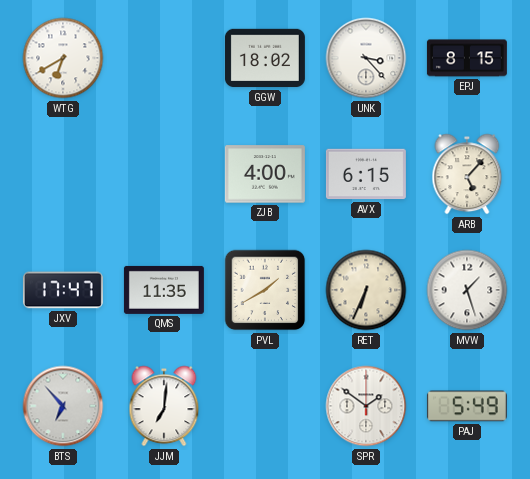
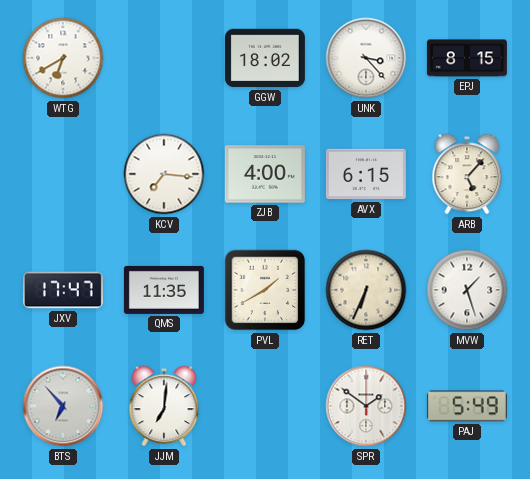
KCV: none -> 7:16 (164, 174)
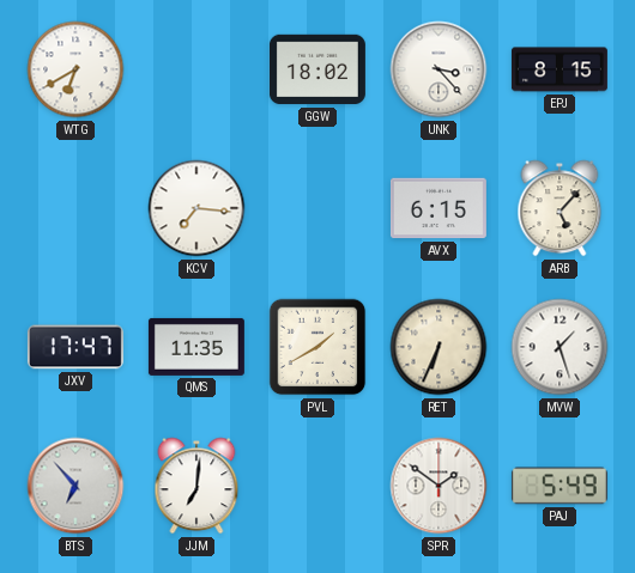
ZJB: 4:00 -> none (265, 174)
